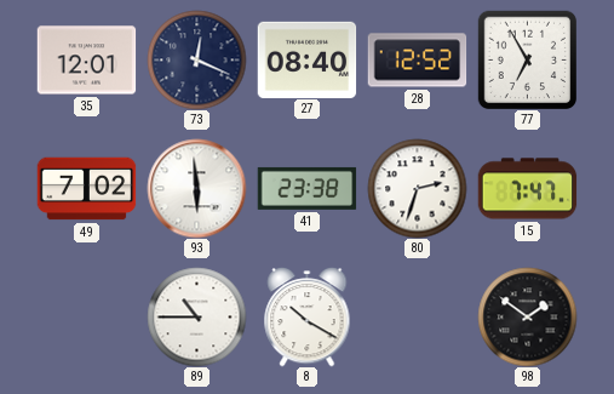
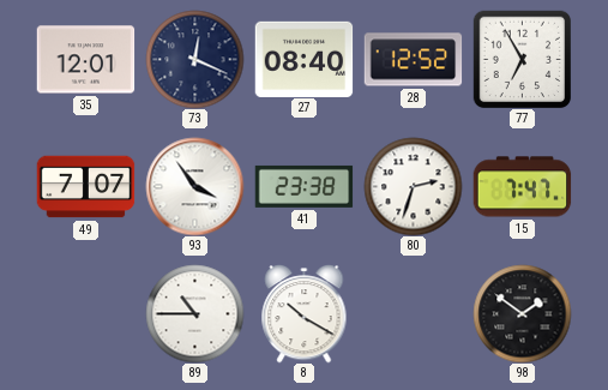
49: 7:02 -> 7:07 (85, 187)
93: 5:59 -> 3:54 (194, 186)
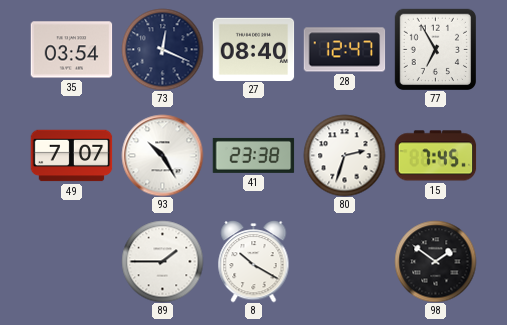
35: 12:01 -> 03:54 (71, 50)
28: 12:52 -> 12:47 (344, 50)
93: 3:54 -> 10:25 (162, 155)
15: 7:47 -> 7:45 (435, 156)
89: 10:45 -> 1:45 (162, 261)
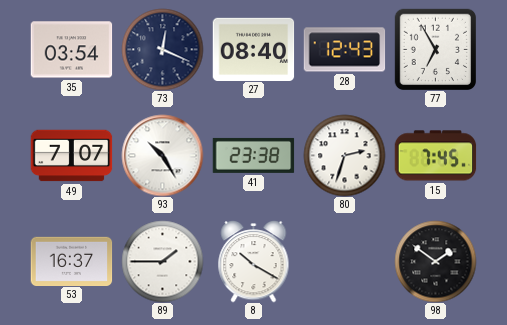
28: 12:47 -> 12:43 (344, 50)
53: none -> 16:37 (71, 261)
